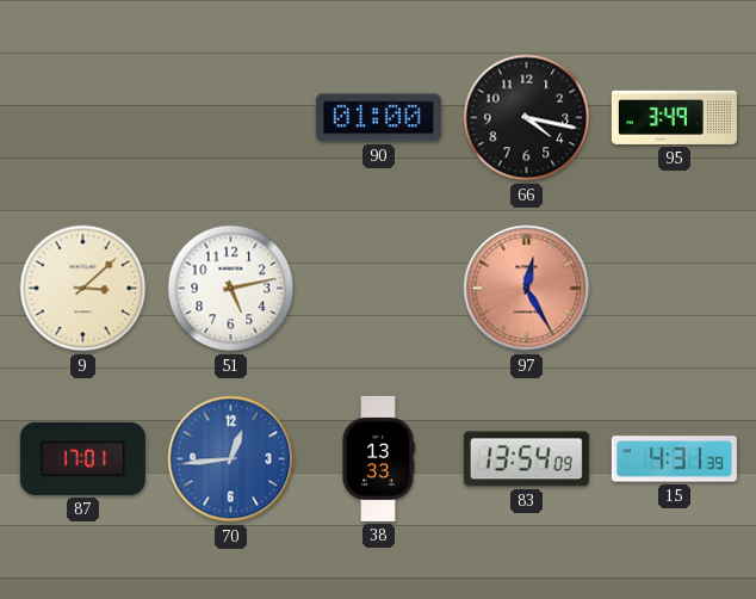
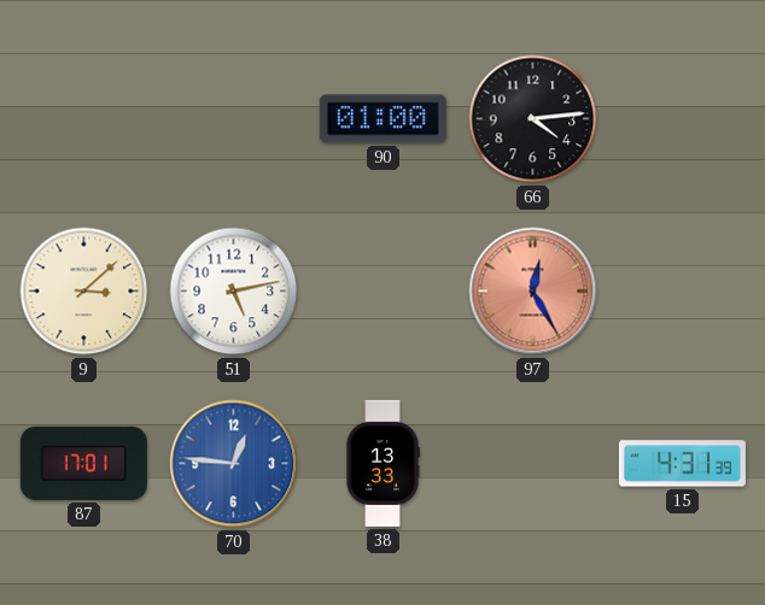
66: 4:17 -> 4:14 (533, 119)
95: 3:49 -> none (674, 117)
70: 12:44 -> 12:46 (234, 464)
83: 13:54 -> none (526, 459)
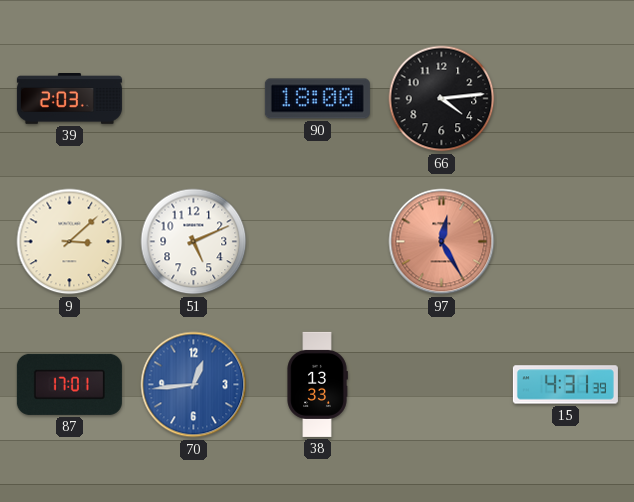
39: none -> 2:03 (69, 99)
90: 01:00 -> 18:00 (317, 99)
51: 5:13 -> 5:11 (194, 242)
70: 12:46 -> 12:44 (194, 385)
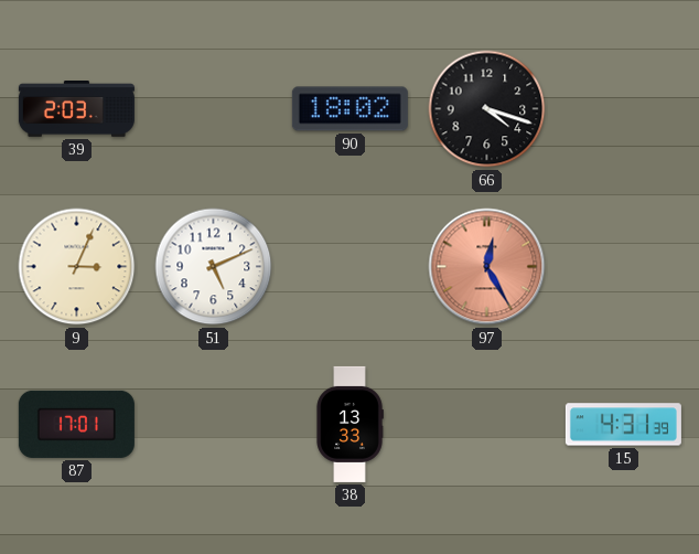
90: 18:00 -> 18:02 (349, 109)
66: 4:14 -> 4:18 (487, 109)
9: 3:08 -> 3:04 (77, 267)
70: 12:44 -> none (194, 385)
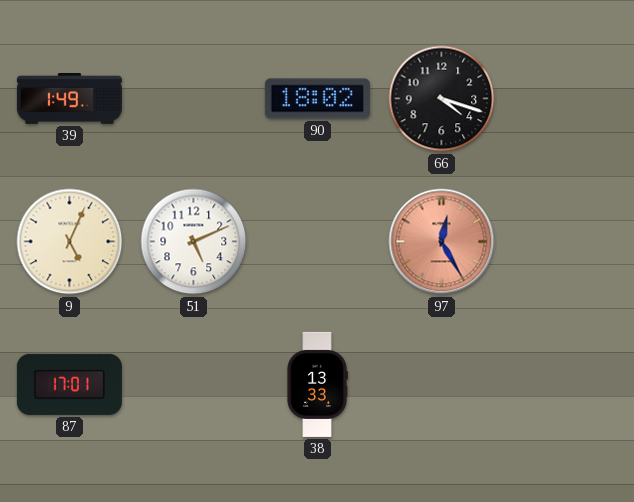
39: 2:03 -> 1:49 (69, 99)
9: 3:04 -> 5:04 (70, 242)
15: 4:31 -> none (623, 425)
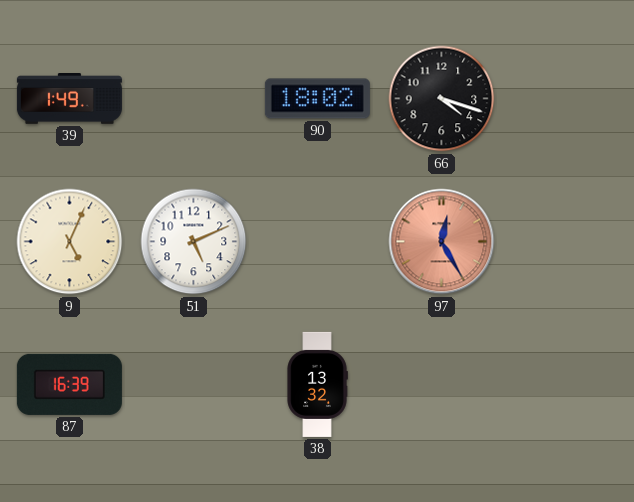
87: 17:01 -> 16:39 (69, 384)
38: 13:33 -> 13:32 (317, 384)
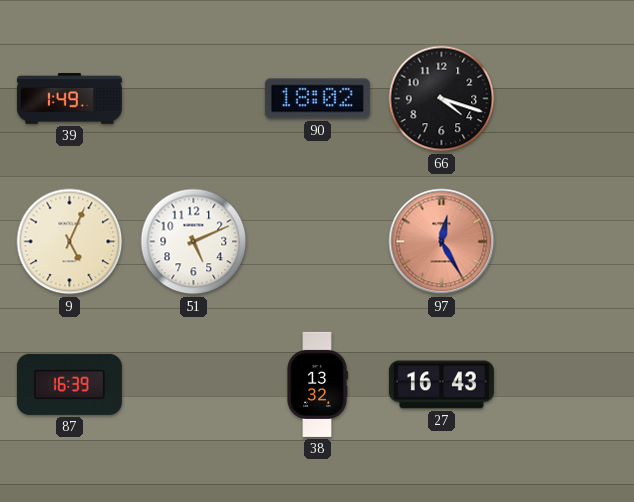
27: none -> 16:43 (441, 385)
